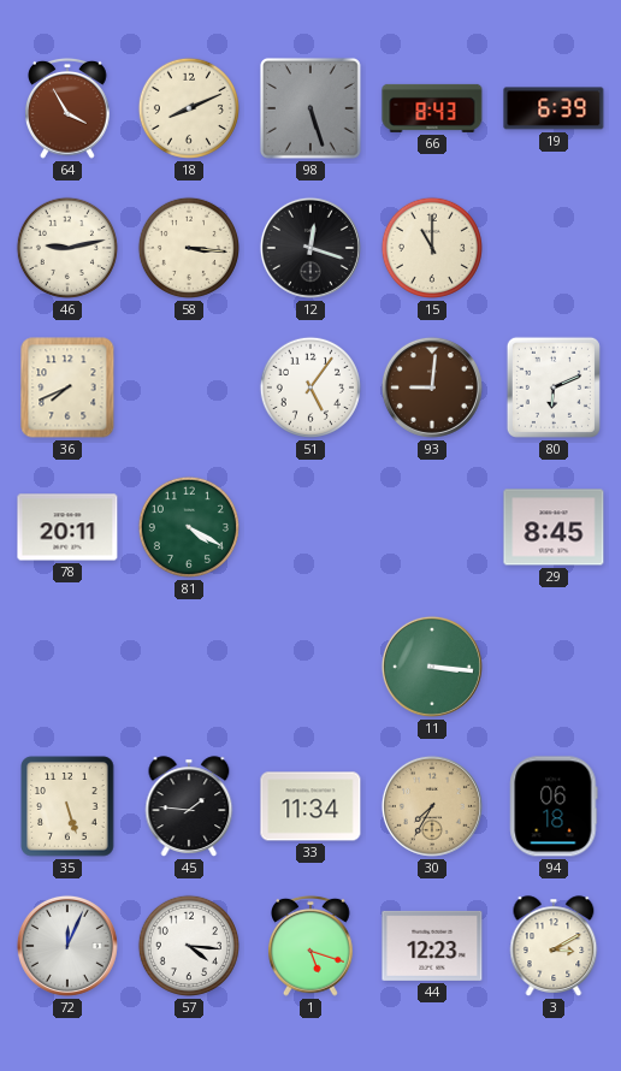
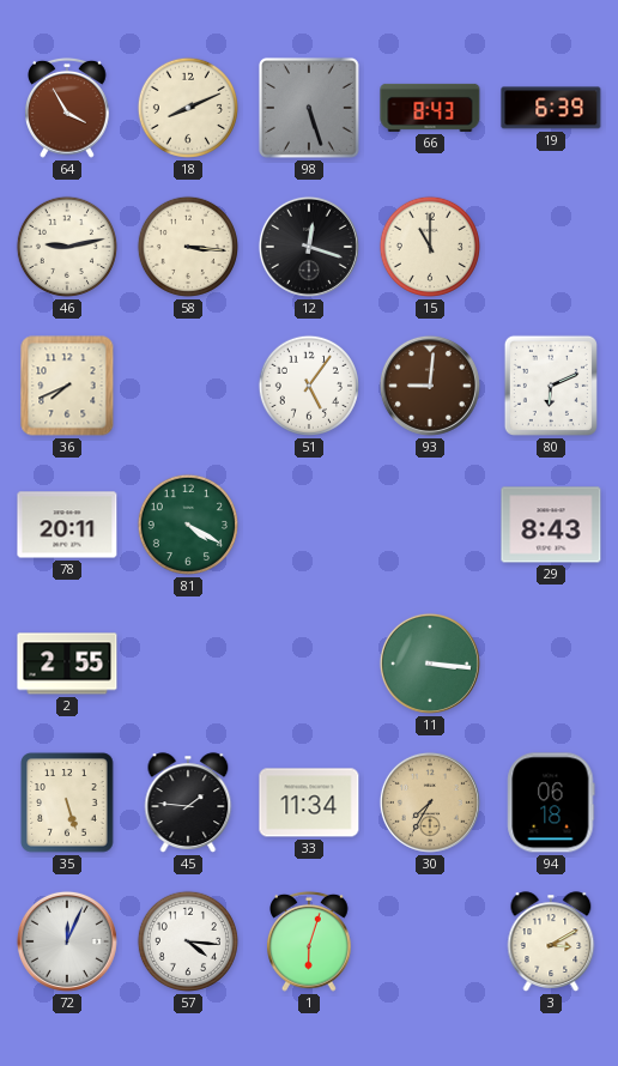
29: 8:45 -> 8:43 (551, 525)
2: none -> 2:55 (67, 664)
1: 5:18 -> 6:03 (310, 941)
44: 12:23 -> none (432, 946)
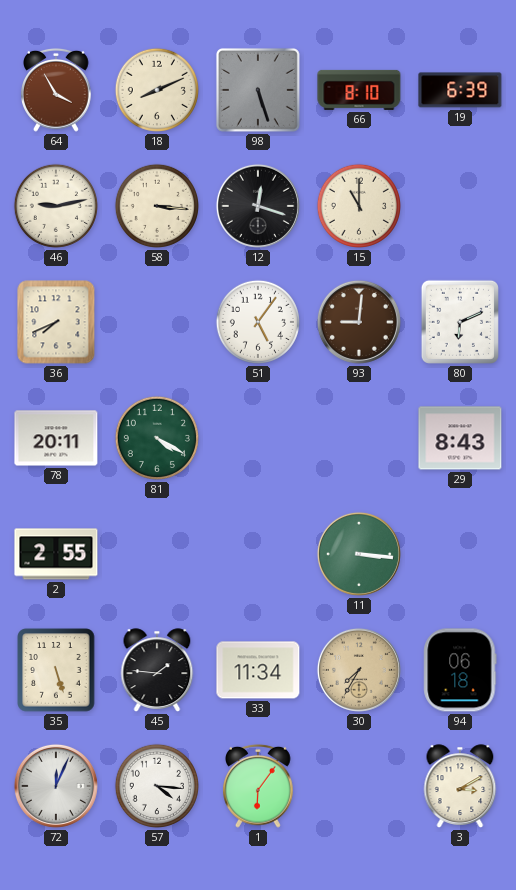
66: 8:43 -> 8:10 (359, 90)
1: 6:03 -> 6:06 (259, 786)
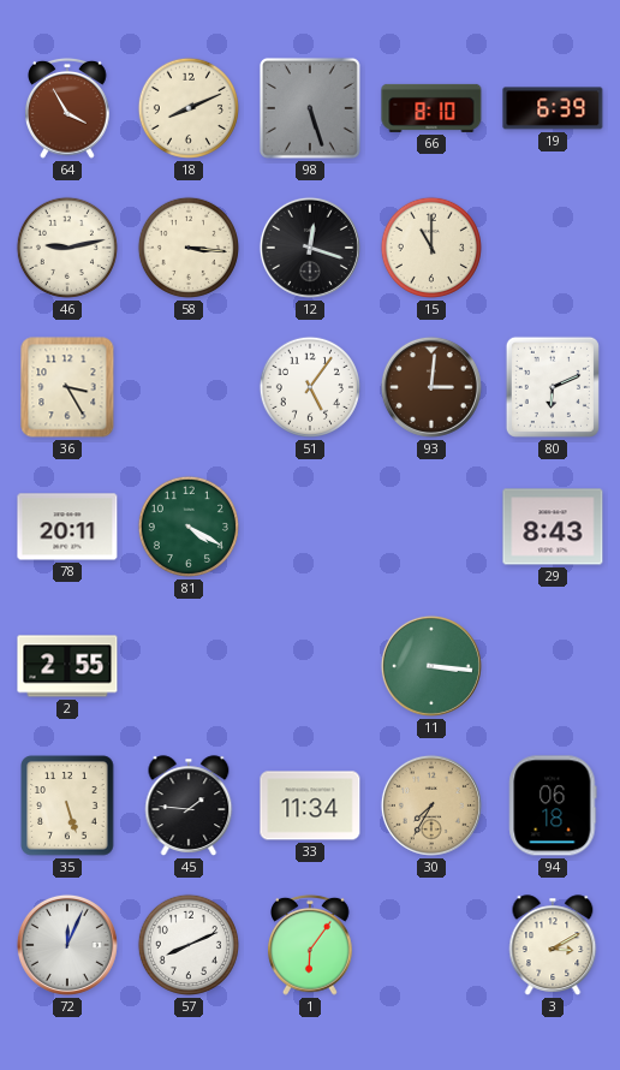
36: 7:41 -> 3:25 (67, 387)
93: 9:01 -> 3:01 (431, 387)
57: 4:16 -> 8:11 (189, 945)
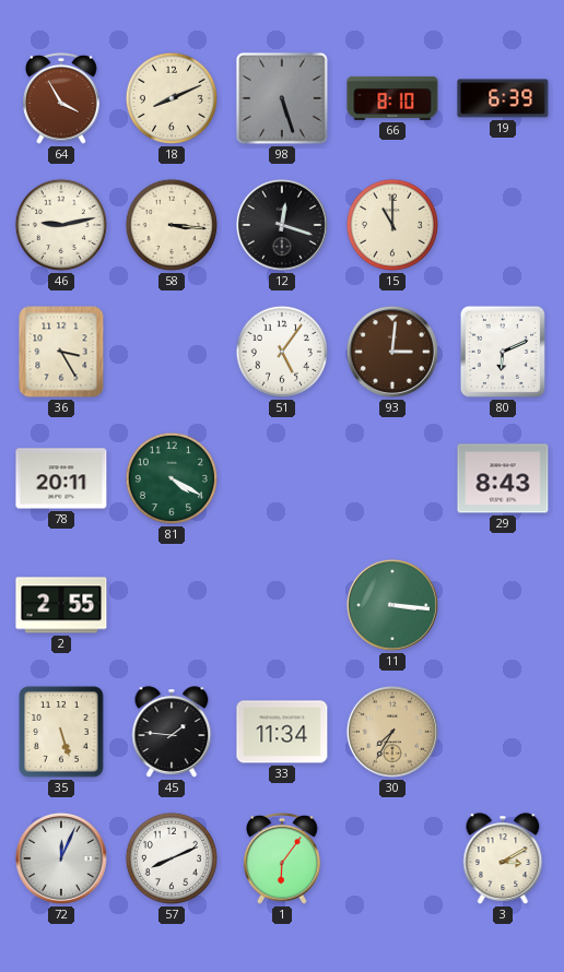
94: 06:18 -> none (553, 806)
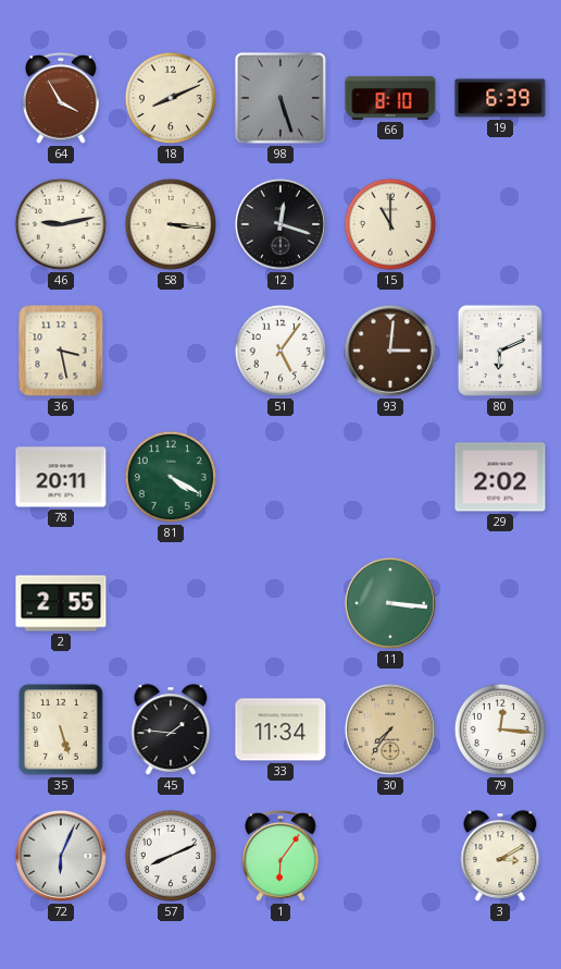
36: 3:25 -> 3:28 (61, 351)
29: 8:43 -> 2:02 (500, 477)
30: 7:35 -> 7:36 (390, 729)
79: none -> 12:16 (500, 729)
72: 12:04 -> 6:04 (61, 856)
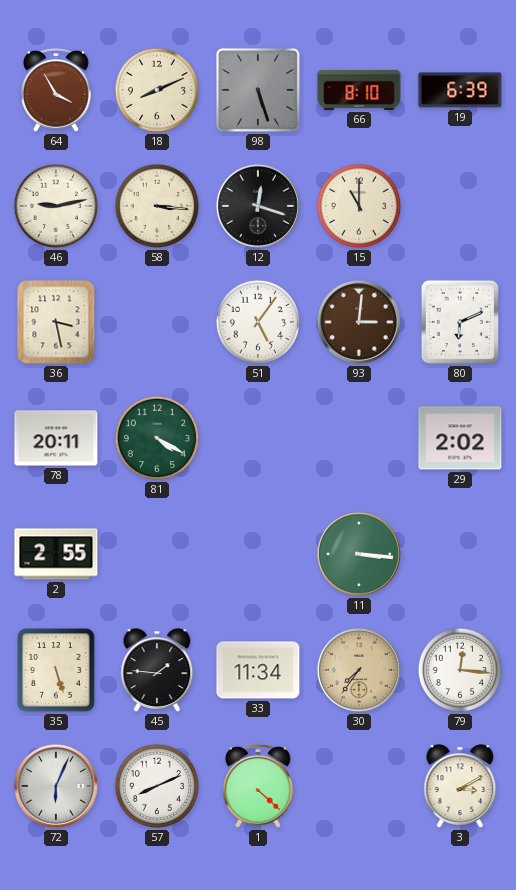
1: 6:06 -> 4:22 (259, 786)
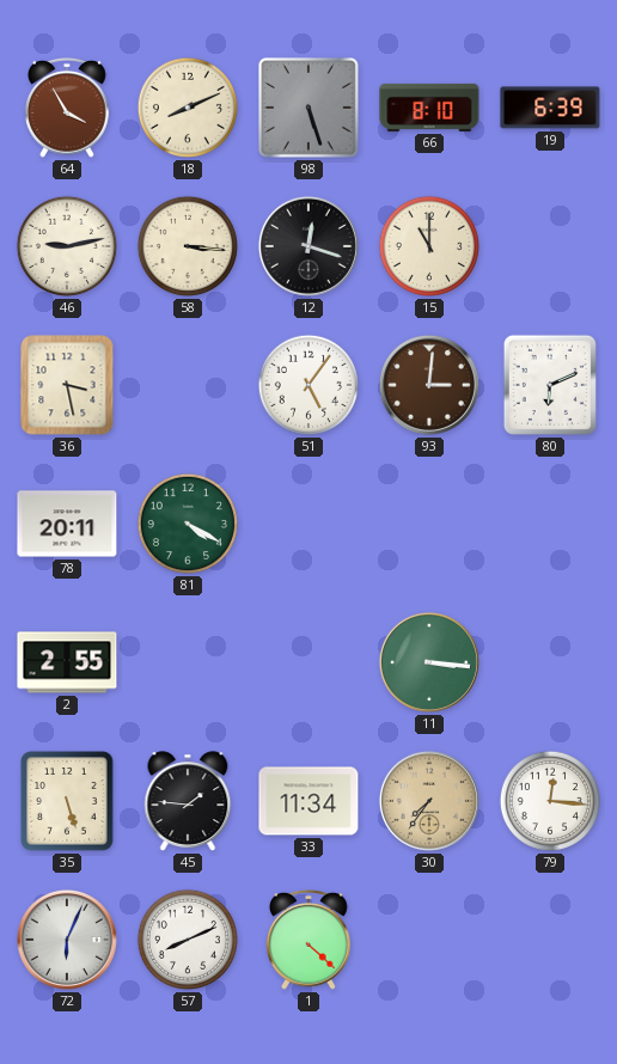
29: 2:02 -> none (460, 438)
3: 3:10 -> none (460, 786)
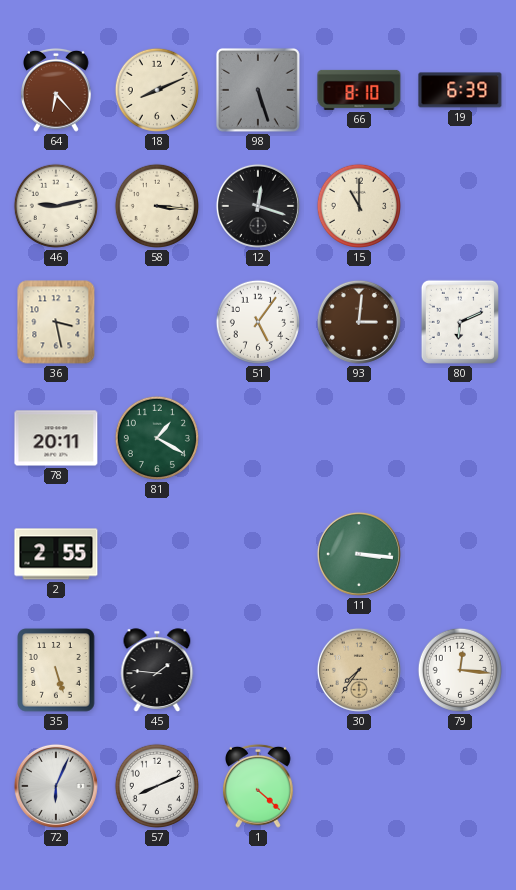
64: 3:55 -> 6:23 (57, 90)
81: 4:20 -> 1:20 (157, 438)
33: 11:34 -> none (308, 801)
